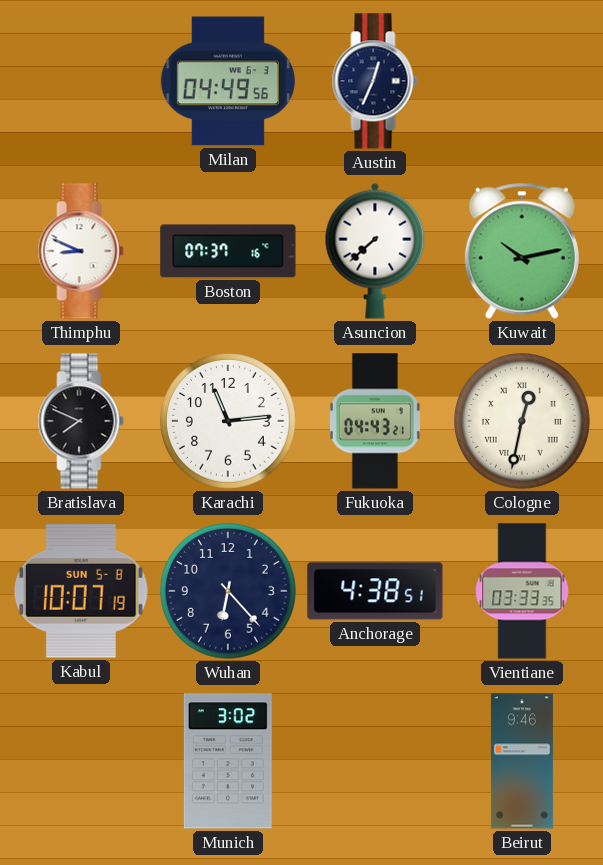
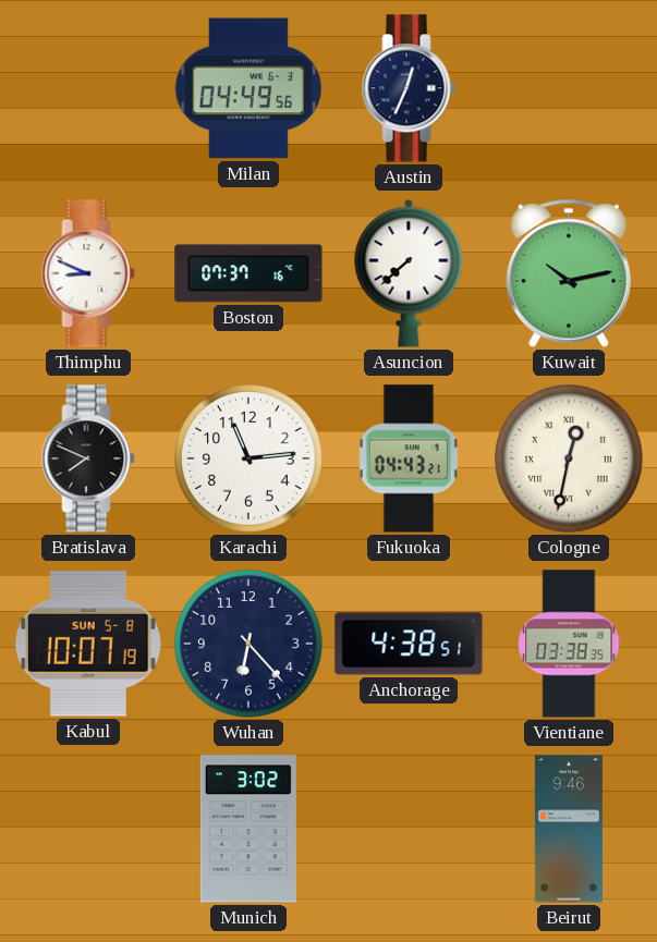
Vientiane: 03:33 -> 03:38 (569, 644)
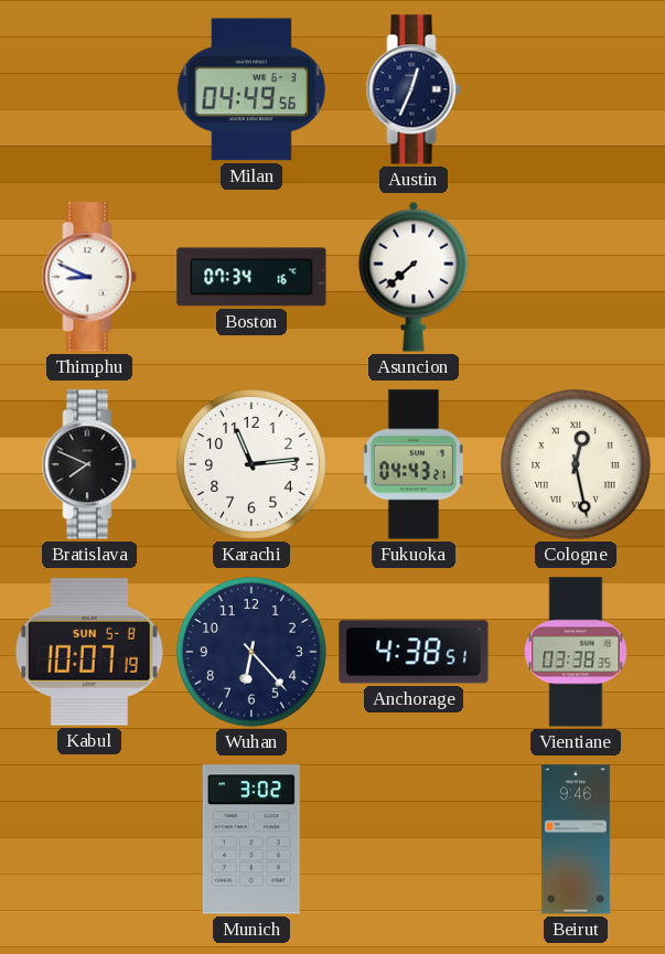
Boston: 07:37 -> 07:34 (251, 277)
Kuwait: 10:13 -> none (569, 273)
Cologne: 12:32 -> 12:28 (577, 465)
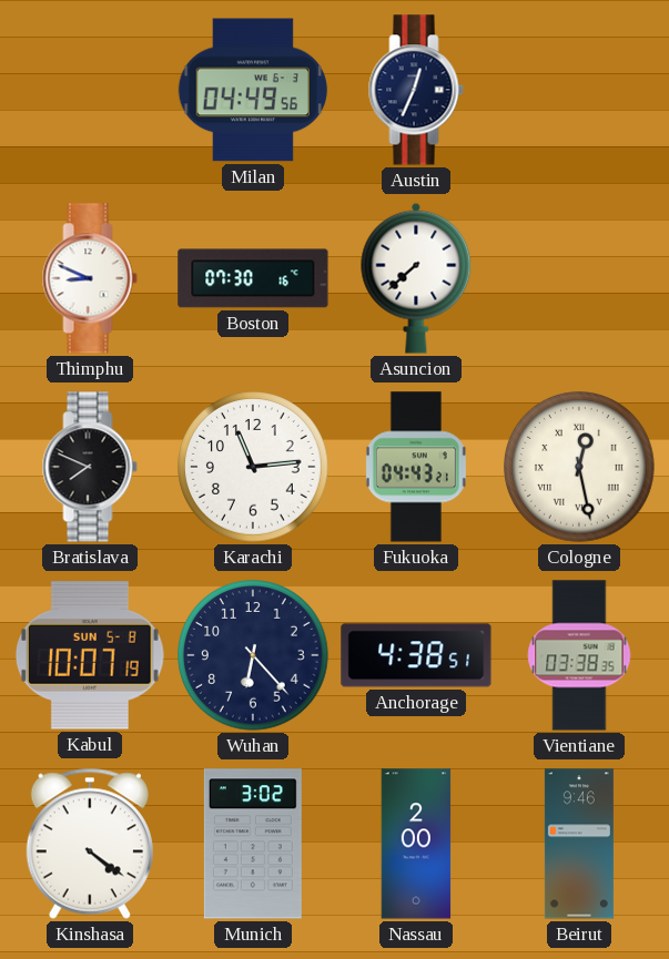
Boston: 07:34 -> 07:30 (253, 278)
Kinshasa: none -> 4:21 (90, 844)
Nassau: none -> 2:00 (416, 844)
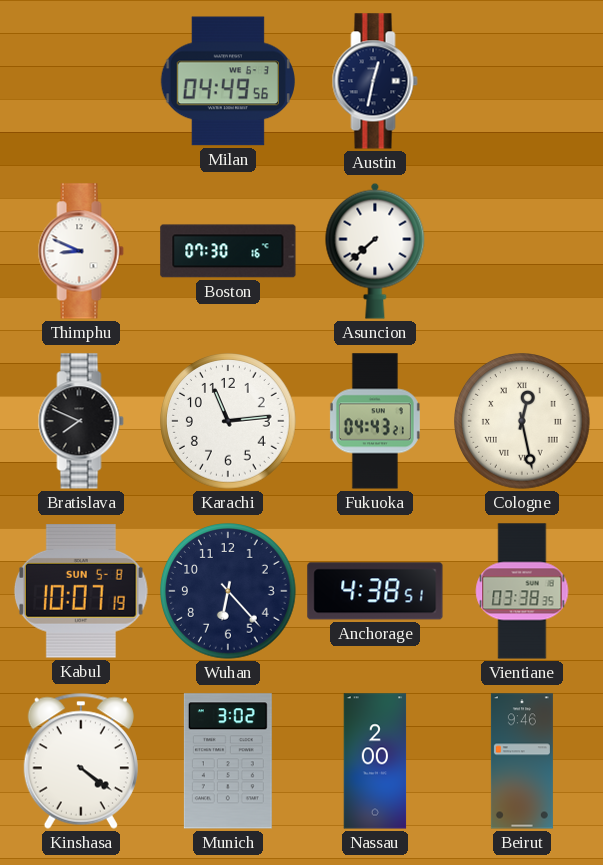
Austin: 12:34 -> 12:32 (375, 81)
